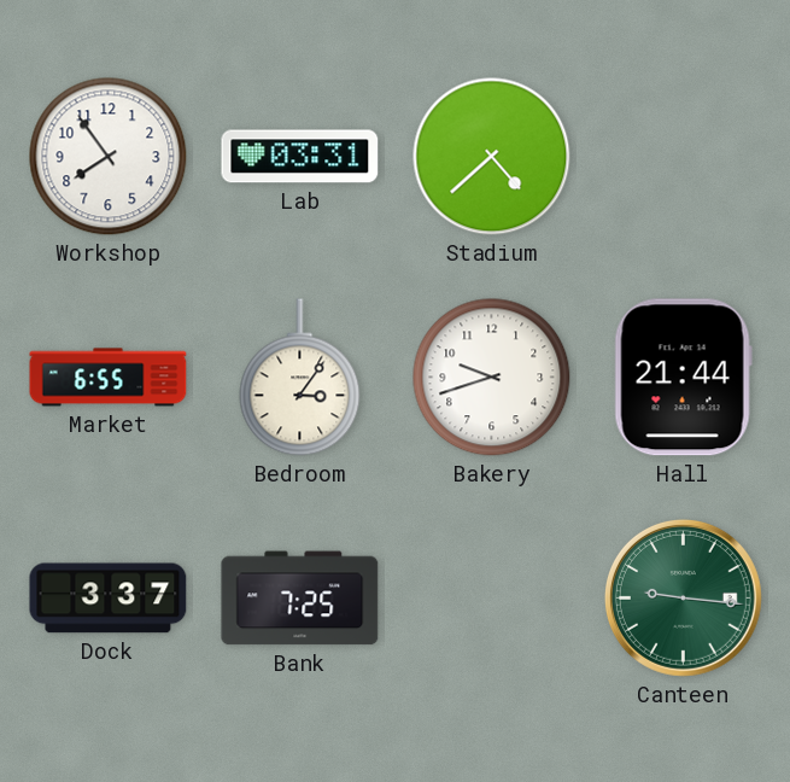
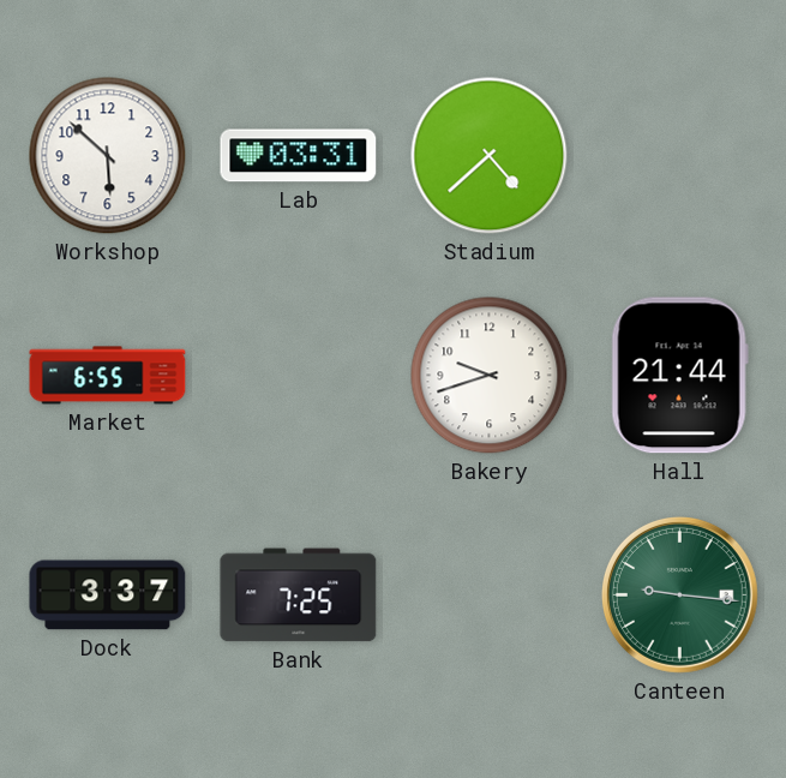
Workshop: 7:54 -> 5:52 (108, 156)
Bedroom: 3:06 -> none (300, 378)
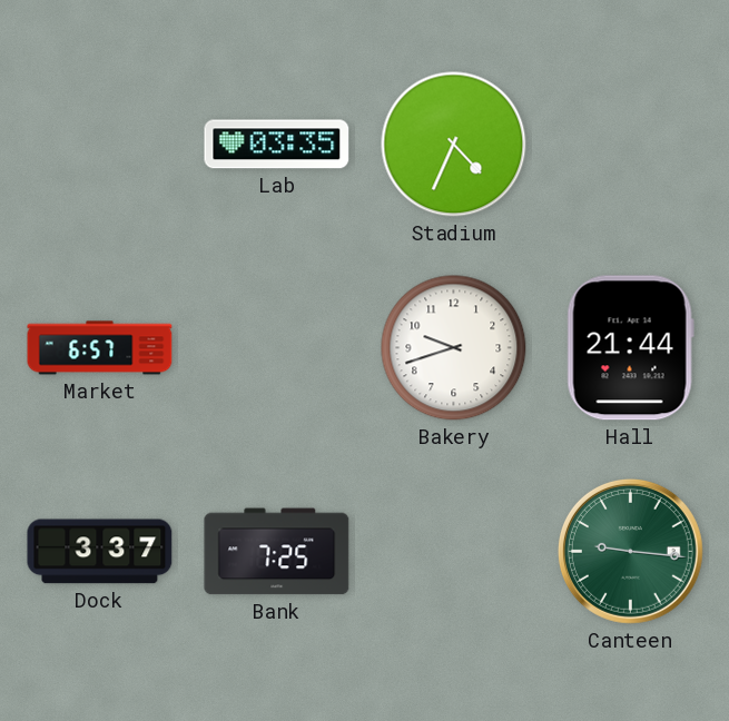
Workshop: 5:52 -> none (108, 156)
Lab: 03:31 -> 03:35 (277, 145)
Stadium: 4:38 -> 4:34 (454, 145)
Market: 6:55 -> 6:57 (100, 348)
